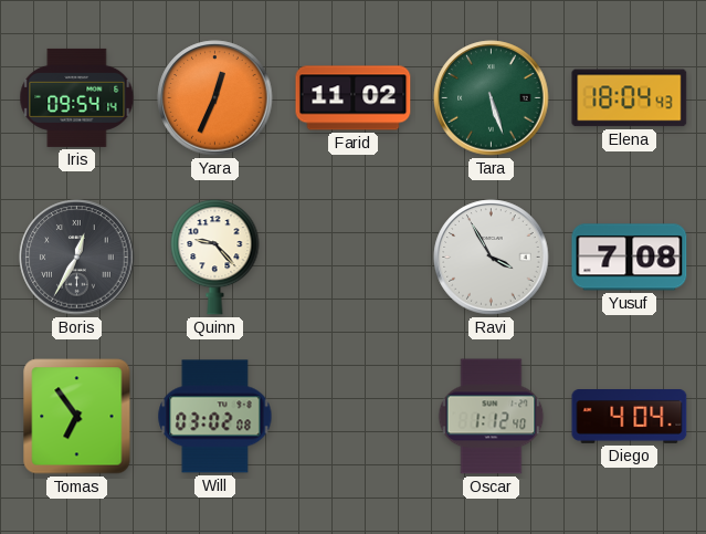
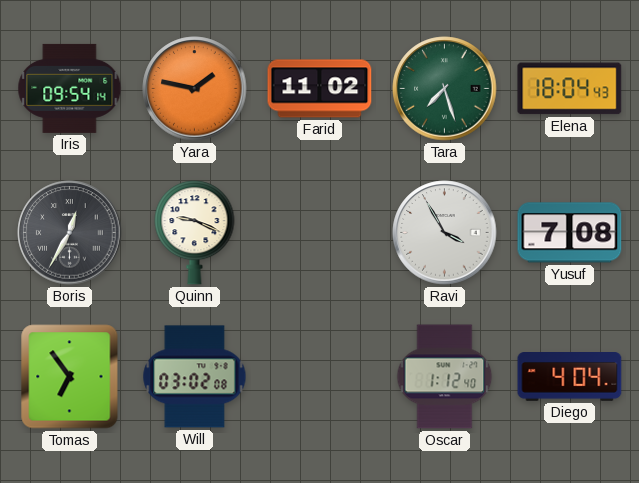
Yara: 12:34 -> 1:47 (195, 89)
Tara: 5:27 -> 7:27 (445, 89)
Quinn: 9:23 -> 9:19 (195, 233)
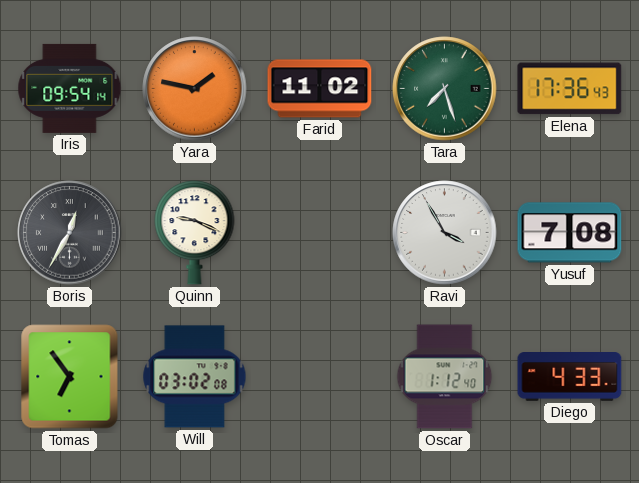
Elena: 18:04 -> 17:36 (570, 89)
Diego: 4:04 -> 4:33 (570, 377)
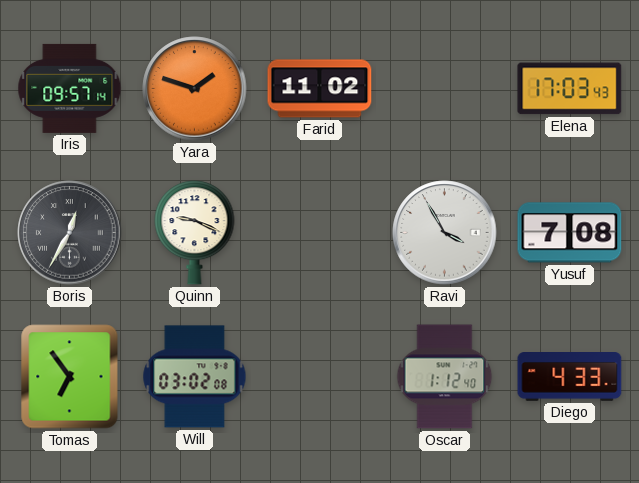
Iris: 09:54 -> 09:57 (70, 88)
Yara: 1:47 -> 1:48 (195, 89)
Tara: 7:27 -> none (445, 89)
Elena: 17:36 -> 17:03 (570, 89)
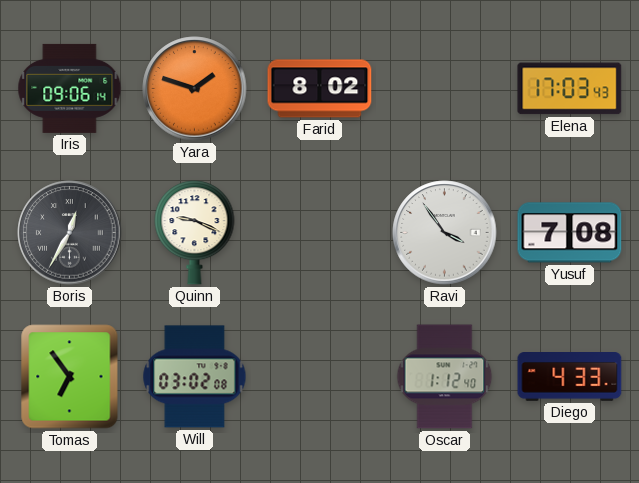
Iris: 09:57 -> 09:06 (70, 88)
Farid: 11:02 -> 8:02 (320, 89)
Ravi: 3:55 -> 3:54 (445, 233)
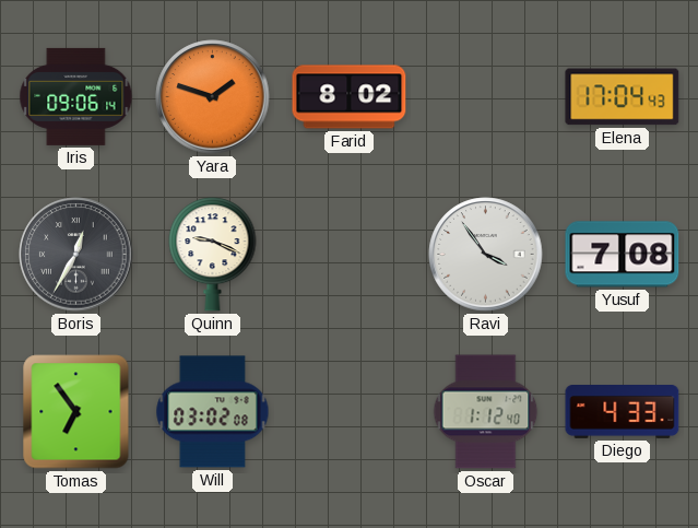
Elena: 17:03 -> 17:04 (623, 97)
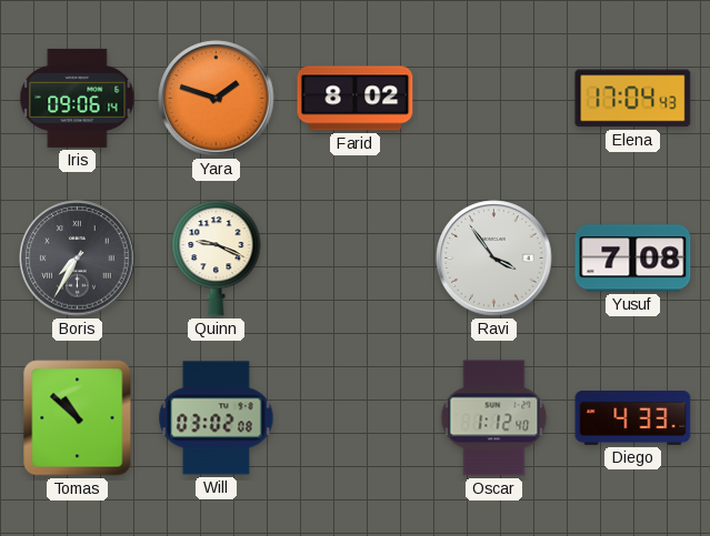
Boris: 12:35 -> 7:35 (78, 259)
Tomas: 6:54 -> 10:52 (78, 418)
